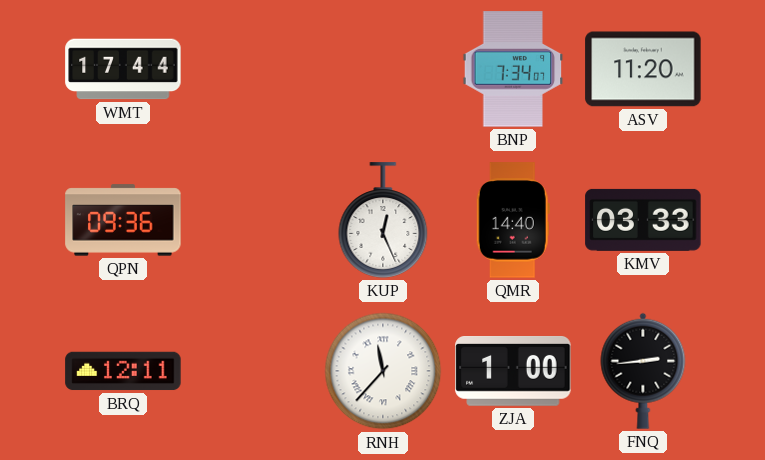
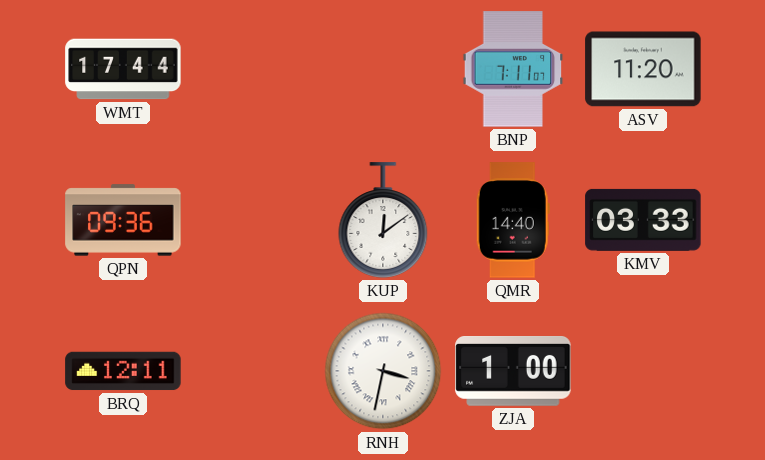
BNP: 7:34 -> 7:11 (513, 69)
KUP: 12:26 -> 12:09 (383, 220)
RNH: 11:37 -> 3:32 (383, 371)
FNQ: 2:44 -> none (643, 371)
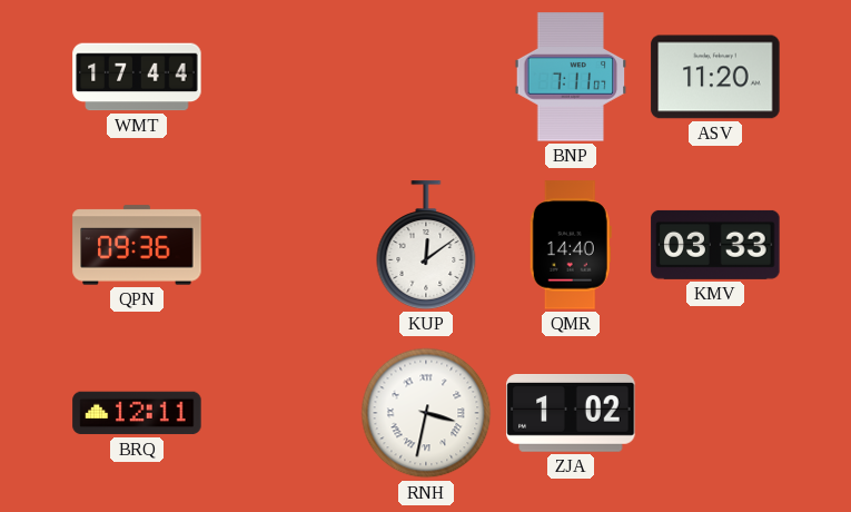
ZJA: 1:00 -> 1:02 (571, 414)
